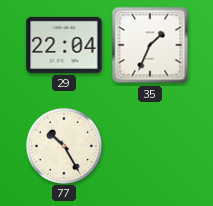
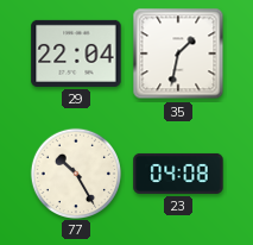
35: 1:34 -> 1:32 (178, 54)
23: none -> 04:08 (178, 174)
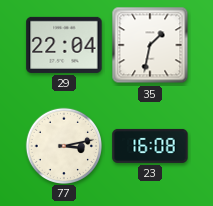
77: 10:25 -> 3:13 (63, 145)
23: 04:08 -> 16:08 (150, 146)
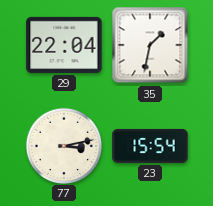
23: 16:08 -> 15:54 (150, 146)
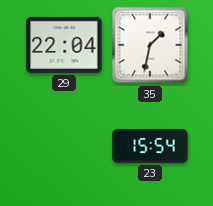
77: 3:13 -> none (63, 145)
